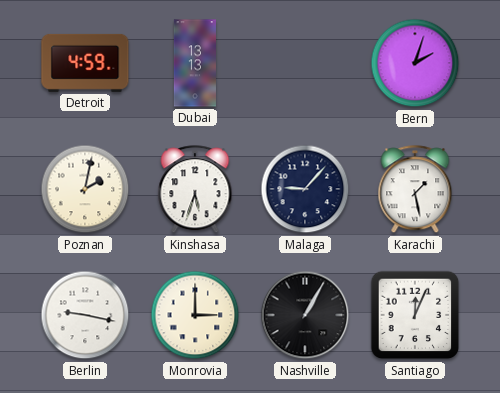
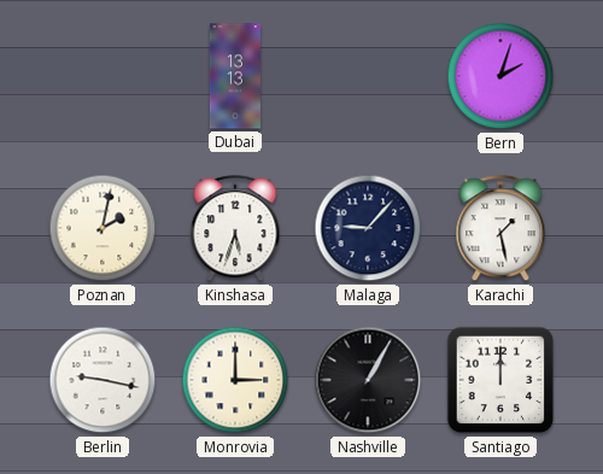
Detroit: 4:59 -> none (85, 63)
Santiago: 12:04 -> 12:00 (500, 380)
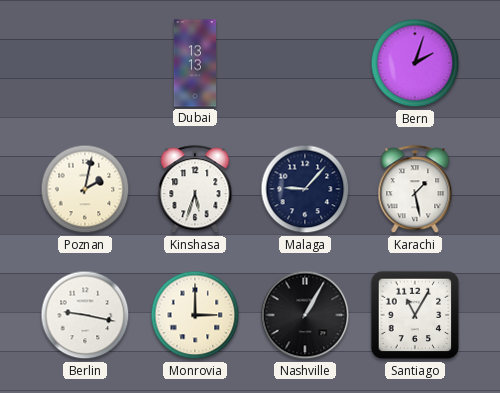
Santiago: 12:00 -> 11:05 (415, 315)
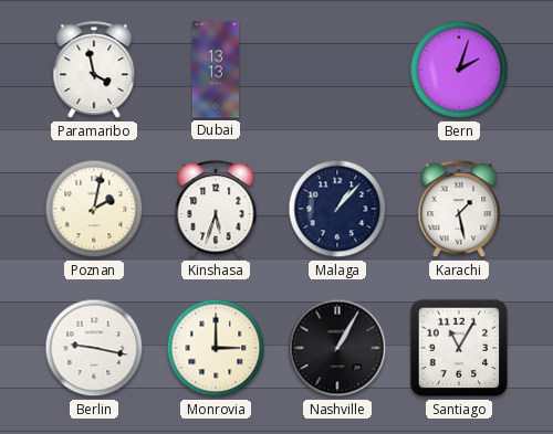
Paramaribo: none -> 3:58 (94, 71)
Malaga: 9:07 -> 1:07 (337, 209)
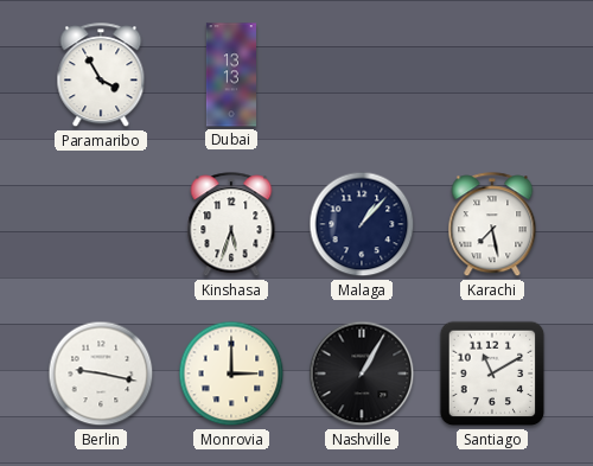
Paramaribo: 3:58 -> 3:55 (101, 76)
Bern: 2:03 -> none (459, 70)
Poznan: 2:02 -> none (94, 209)
Karachi: 1:28 -> 7:28 (492, 225)
Santiago: 11:05 -> 11:10 (492, 374)
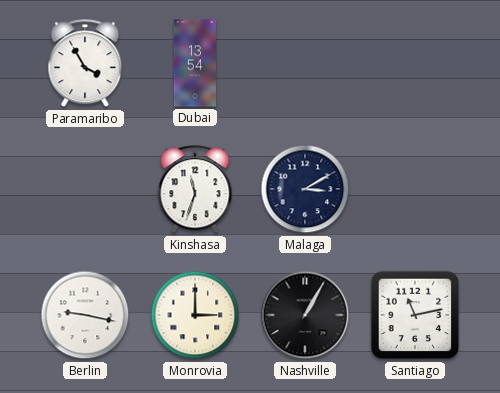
Dubai: 13:13 -> 13:54 (194, 63)
Kinshasa: 5:33 -> 11:33 (195, 190)
Malaga: 1:07 -> 3:10 (305, 189)
Karachi: 7:28 -> none (492, 225)
Santiago: 11:10 -> 11:13 (415, 315)
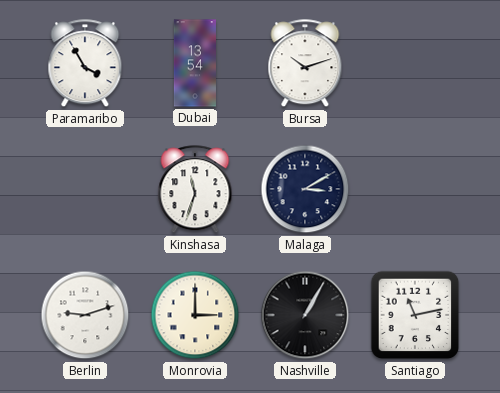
Bursa: none -> 10:12 (305, 64)
Berlin: 9:17 -> 9:12 (85, 315)
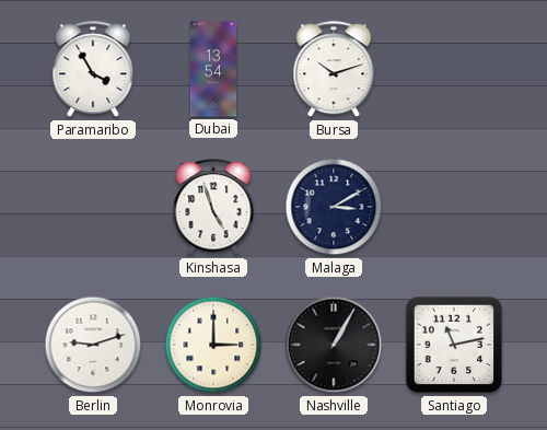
Kinshasa: 11:33 -> 4:57 (213, 208)
